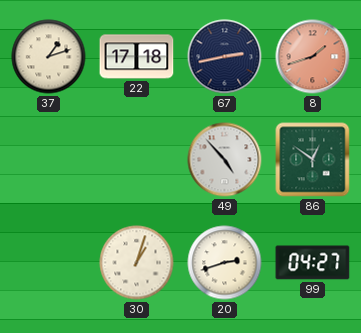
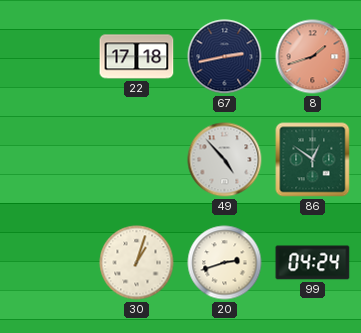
37: 1:12 -> none (49, 57)
99: 04:27 -> 04:24 (313, 263)
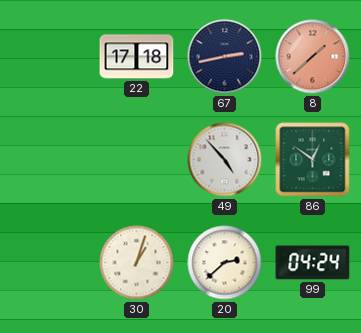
8: 1:42 -> 1:38 (313, 57)
20: 2:42 -> 2:38 (225, 263)
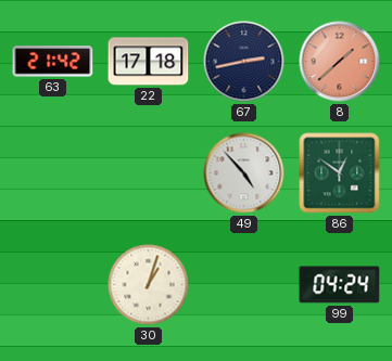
63: none -> 21:42 (53, 62)
20: 2:38 -> none (225, 263)
